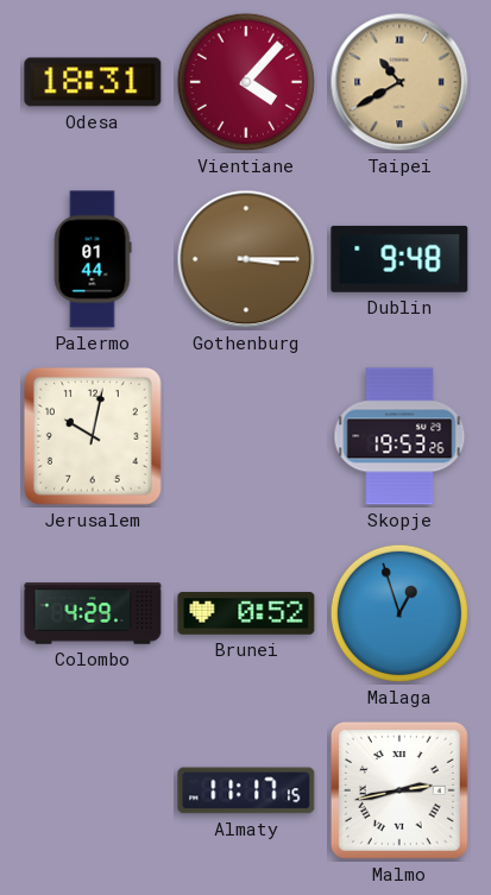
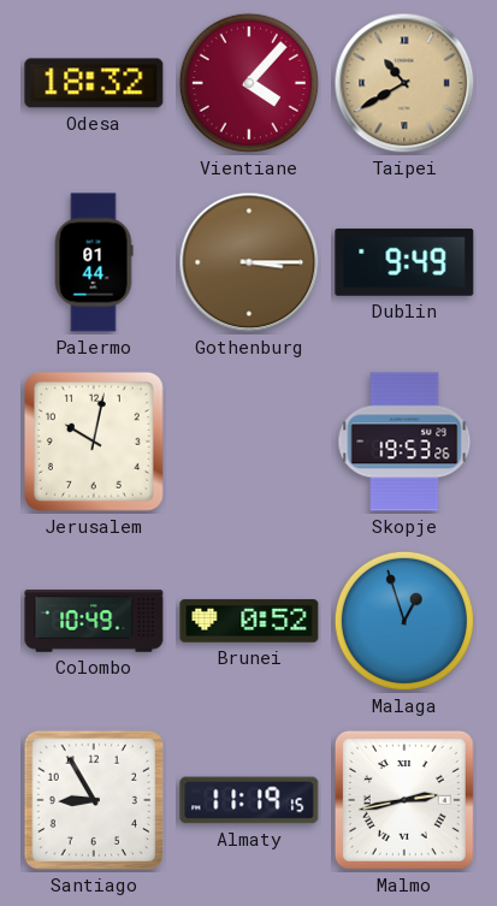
Odesa: 18:31 -> 18:32 (94, 83)
Dublin: 9:48 -> 9:49 (404, 262)
Colombo: 4:29 -> 10:49 (94, 621)
Santiago: none -> 8:55 (94, 800)
Almaty: 11:17 -> 11:19 (249, 800)
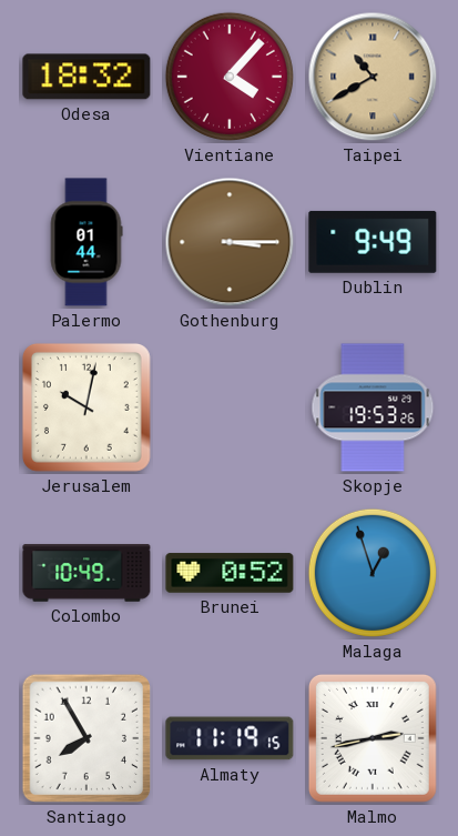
Santiago: 8:55 -> 7:55 (86, 738)
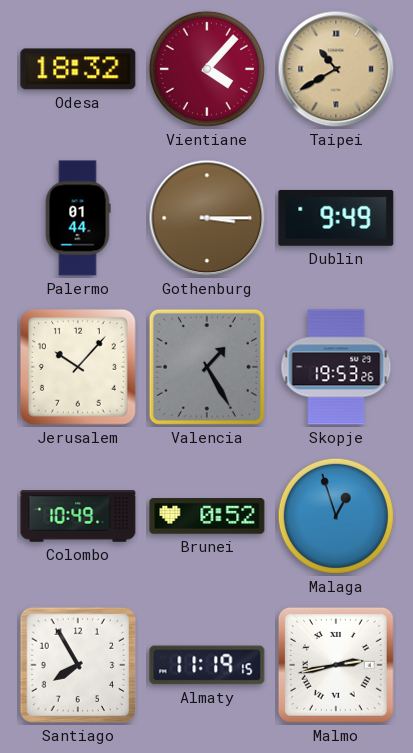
Jerusalem: 10:02 -> 10:07 (78, 367)
Valencia: none -> 1:25 (207, 367)
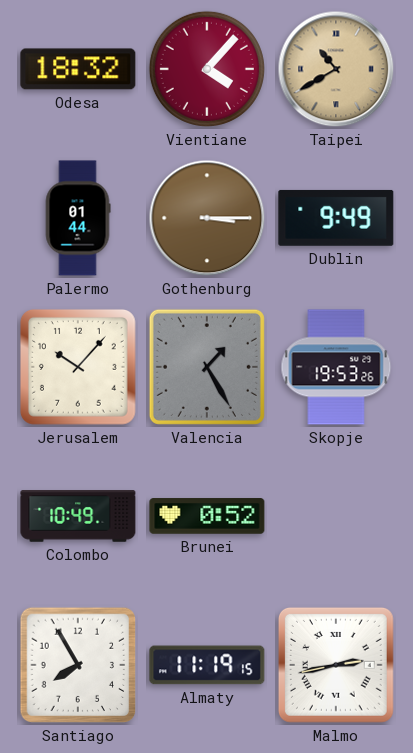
Malaga: 12:57 -> none (336, 516)
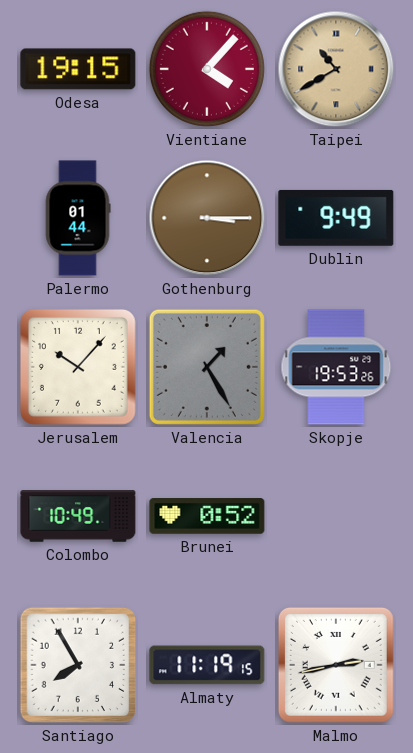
Odesa: 18:32 -> 19:15 (78, 69)
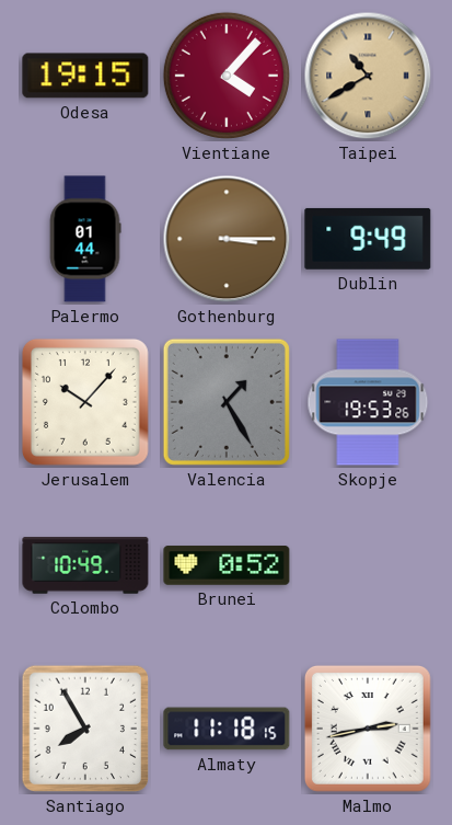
Almaty: 11:19 -> 11:18 (227, 729)
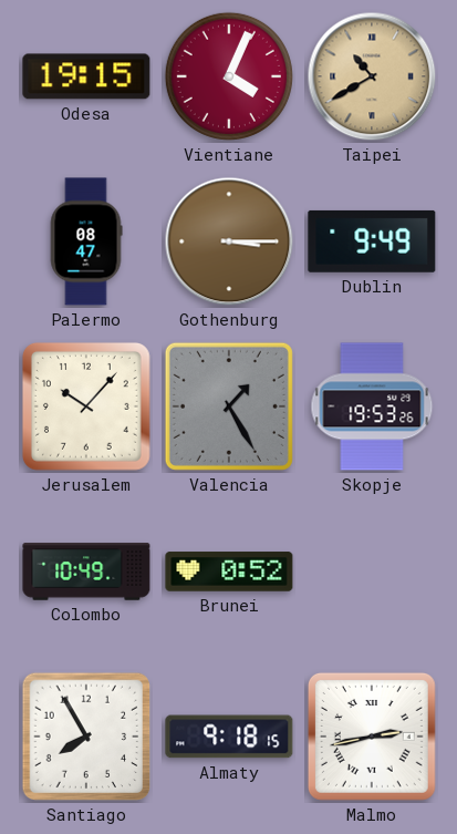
Vientiane: 4:07 -> 4:04 (229, 76)
Palermo: 01:44 -> 08:47 (86, 241)
Almaty: 11:18 -> 9:18 (229, 737)
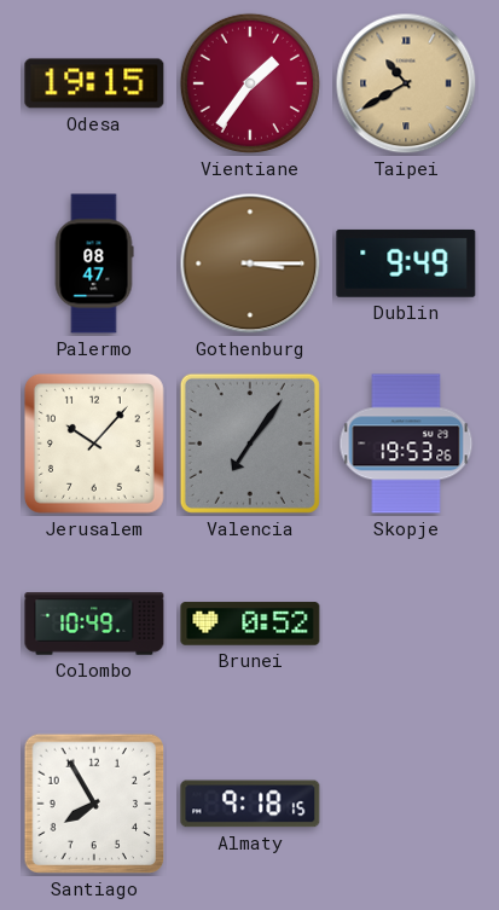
Vientiane: 4:04 -> 1:36 (250, 83)
Valencia: 1:25 -> 7:06 (250, 444)
Malmo: 2:43 -> none (372, 737)
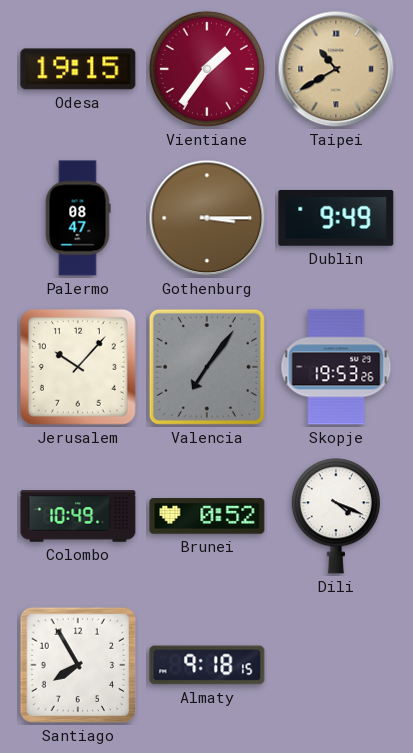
Dili: none -> 4:19 (336, 516)
